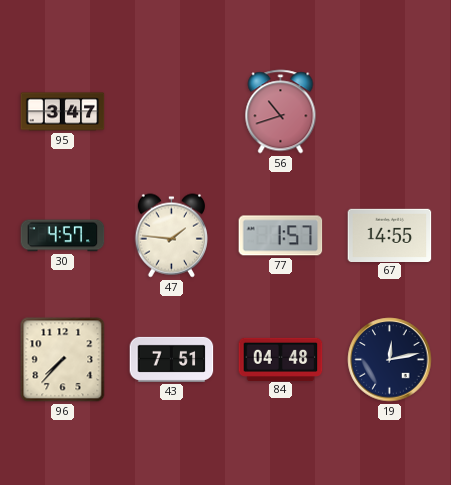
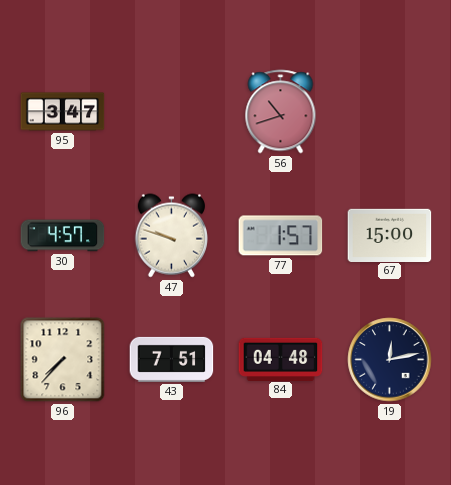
47: 1:46 -> 9:48 (171, 236)
67: 14:55 -> 15:00 (390, 235)
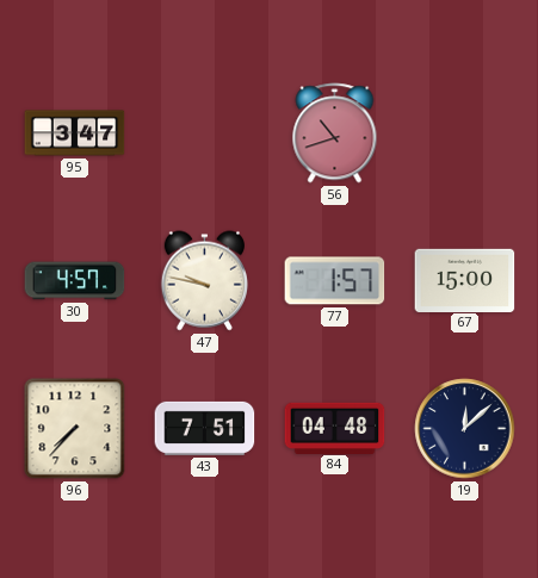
47: 9:48 -> 9:47 (204, 281)
19: 12:13 -> 12:08 (465, 429)
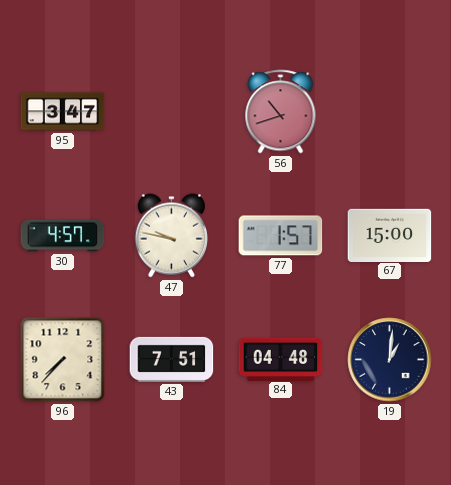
19: 12:08 -> 1:01 (390, 360)
